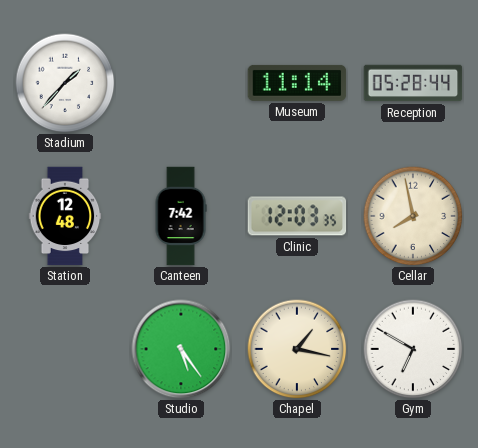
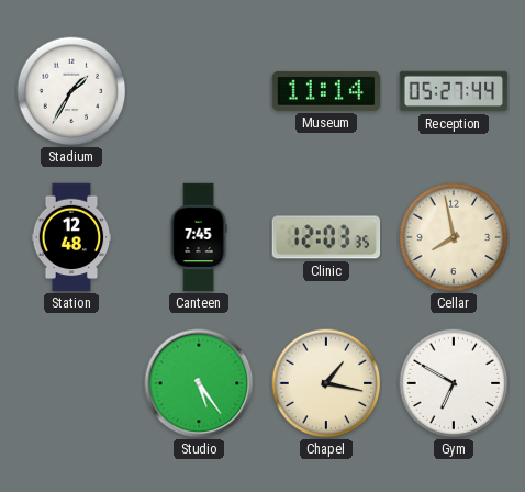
Stadium: 1:37 -> 1:35 (71, 91)
Reception: 05:28 -> 05:27 (454, 91)
Canteen: 7:42 -> 7:45 (199, 237)
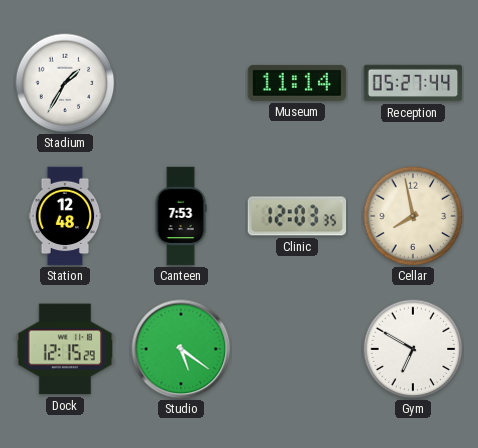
Canteen: 7:45 -> 7:53 (181, 216)
Dock: none -> 12:15 (65, 349)
Studio: 5:24 -> 5:21 (181, 349)
Chapel: 1:17 -> none (326, 383)
